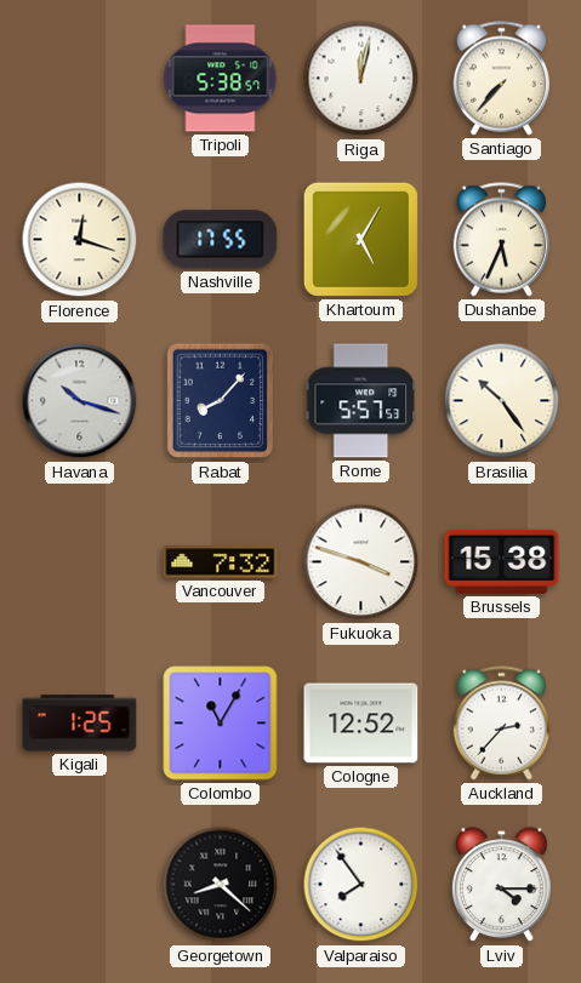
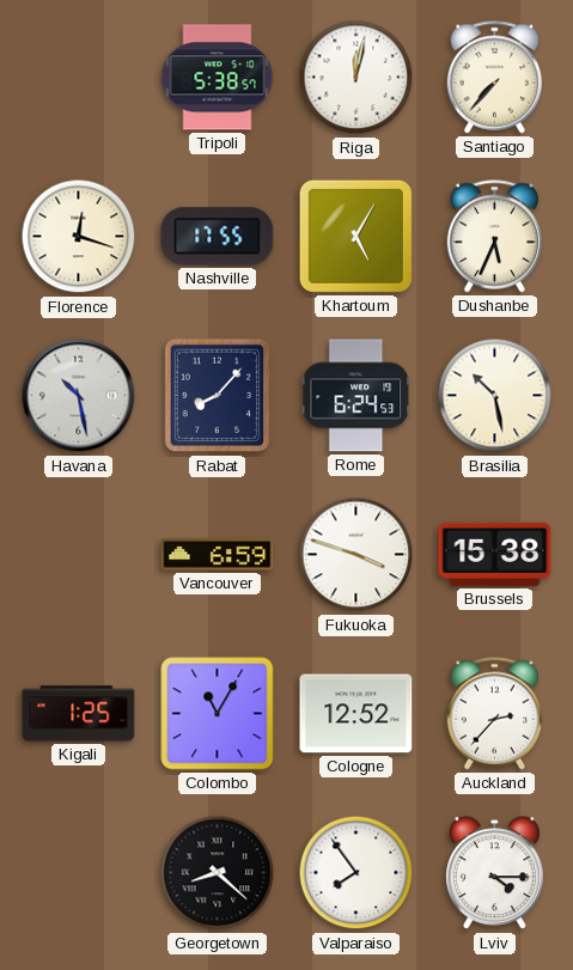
Havana: 10:18 -> 10:28 (79, 396)
Rome: 5:57 -> 6:24 (356, 396)
Brasilia: 10:24 -> 10:28 (495, 396)
Vancouver: 7:32 -> 6:59 (218, 555)
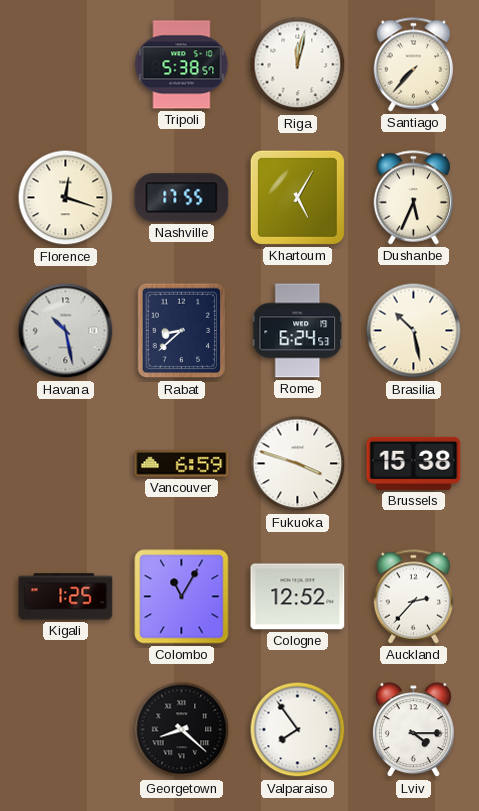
Rabat: 8:07 -> 8:38 (182, 331)
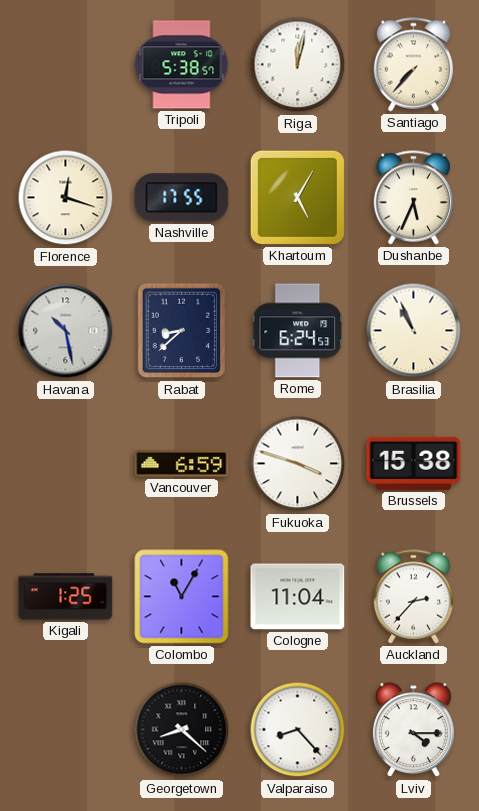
Brasilia: 10:28 -> 10:56 (414, 331)
Cologne: 12:52 -> 11:04 (298, 597)
Valparaiso: 7:54 -> 8:23 (298, 730)
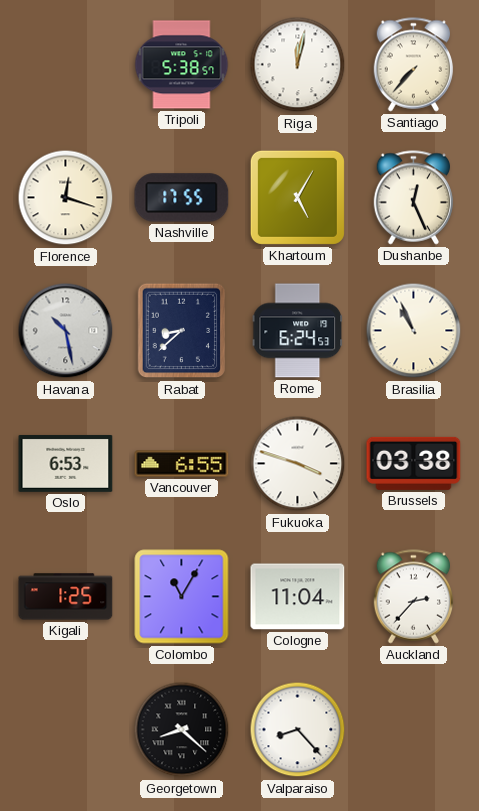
Dushanbe: 5:34 -> 12:26 (414, 198)
Oslo: none -> 6:53 (66, 463)
Vancouver: 6:59 -> 6:55 (182, 464)
Brussels: 15:38 -> 03:38 (414, 463)
Lviv: 4:15 -> none (413, 730)
